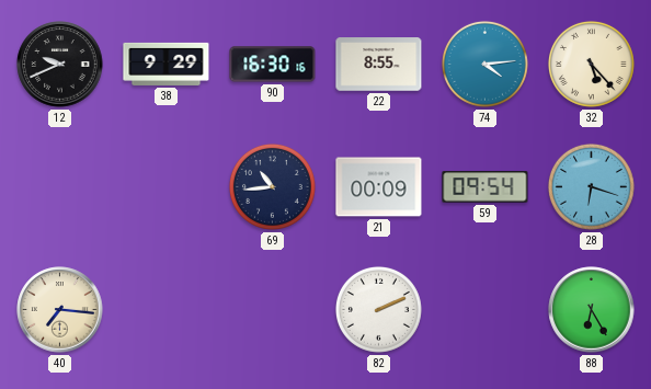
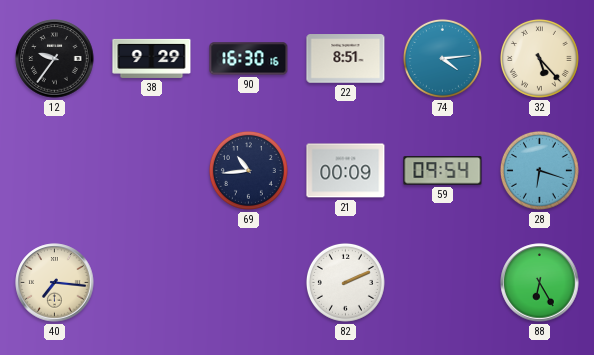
12: 9:41 -> 9:36 (55, 59)
22: 8:55 -> 8:51 (346, 59)
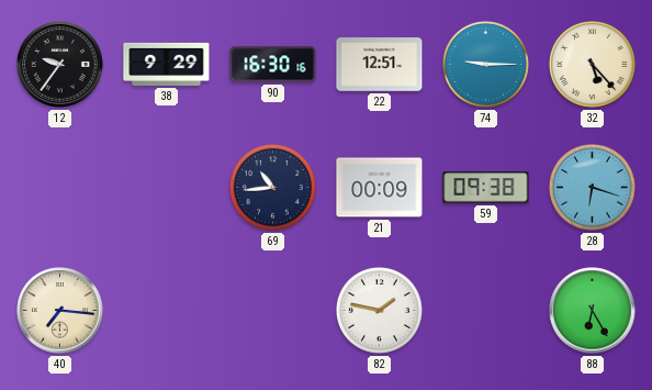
22: 8:51 -> 12:51 (380, 65)
74: 4:14 -> 9:15 (485, 64)
59: 09:54 -> 09:38 (486, 188)
82: 2:11 -> 1:47 (379, 310)
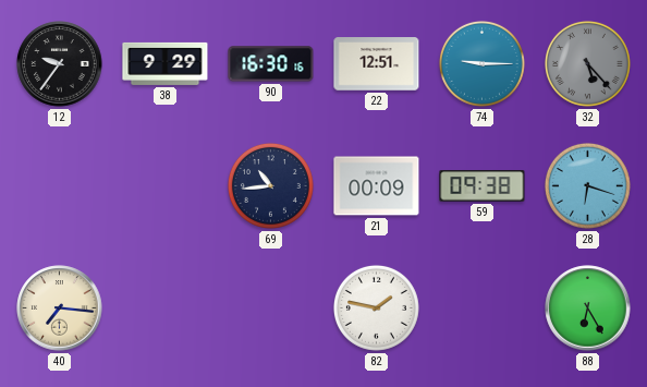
32 dial: cream -> grey (587, 63)
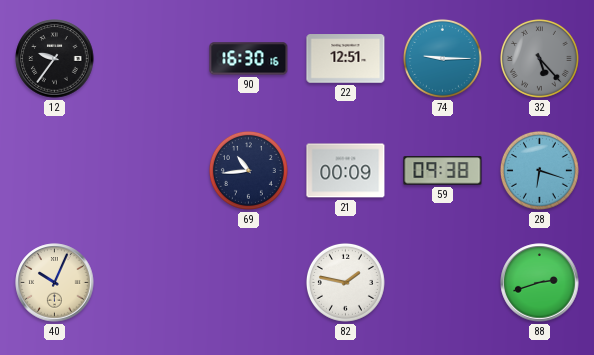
38: 9:29 -> none (166, 63)
40: 7:16 -> 10:04 (55, 283)
88: 6:25 -> 2:42 (540, 283)
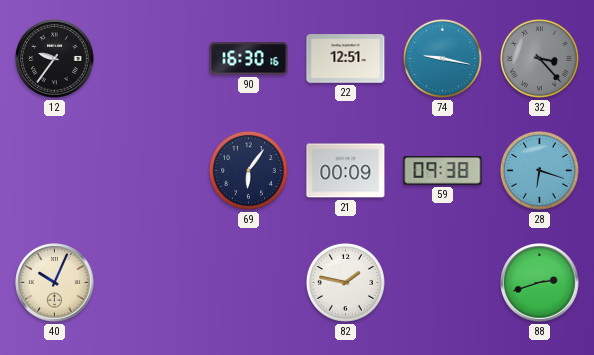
74: 9:15 -> 9:17 (442, 58)
32: 5:23 -> 3:23 (539, 58)
69: 10:44 -> 6:06 (248, 170)
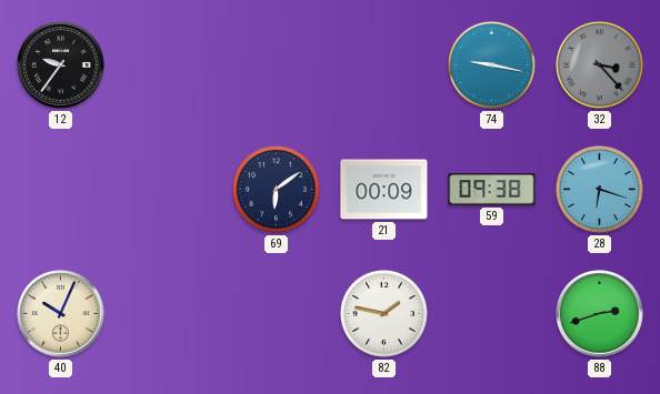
90: 16:30 -> none (249, 59)
22: 12:51 -> none (346, 59)
69: 6:06 -> 6:09 (276, 189)
